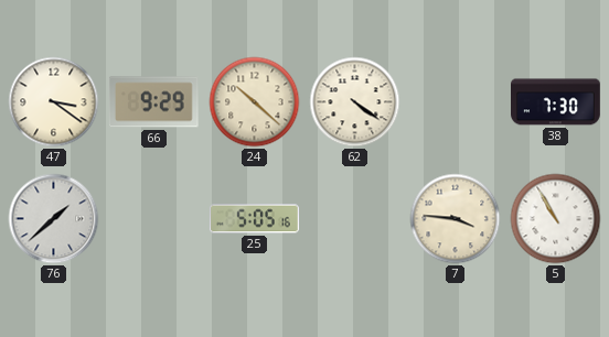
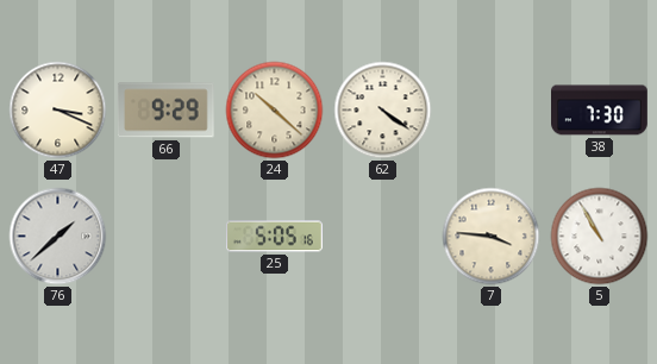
47: 3:21 -> 3:19 (58, 111)
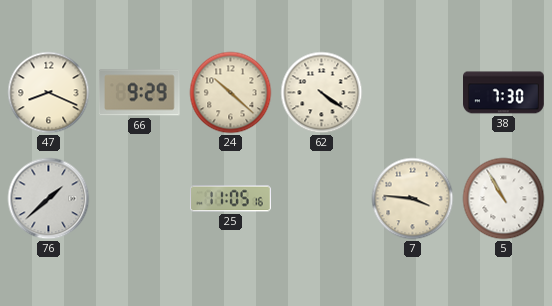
47: 3:19 -> 8:19 (49, 93)
25: 5:05 -> 11:05 (231, 199)
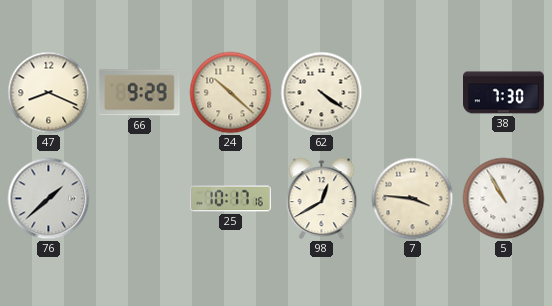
25: 11:05 -> 10:17 (231, 199)
98: none -> 12:40 (322, 199)
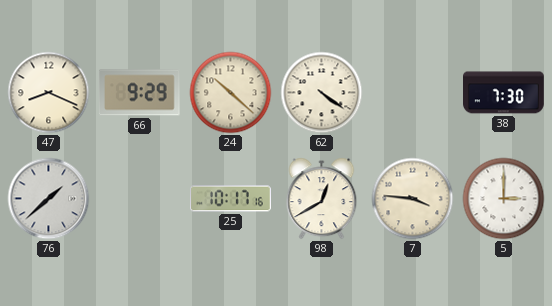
5: 10:55 -> 3:00 (504, 199)
